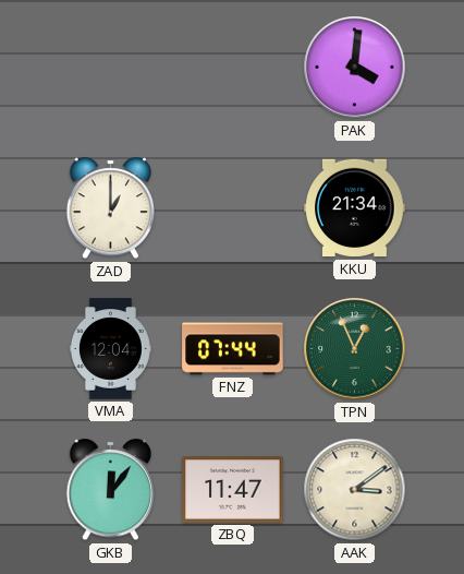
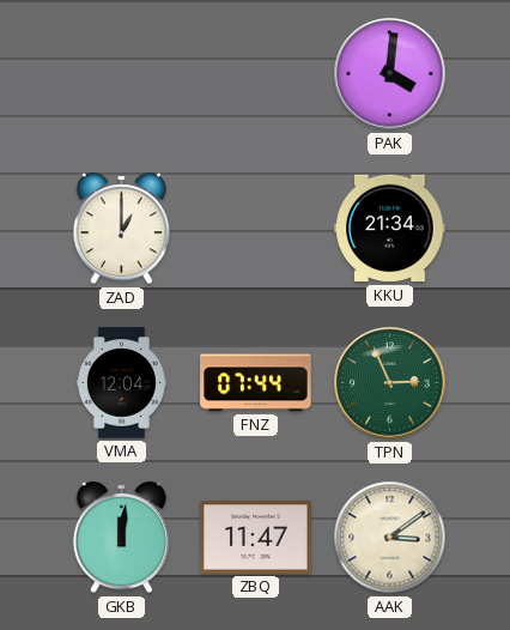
TPN: 12:56 -> 2:56 (390, 383)
GKB: 12:06 -> 12:01 (121, 538)
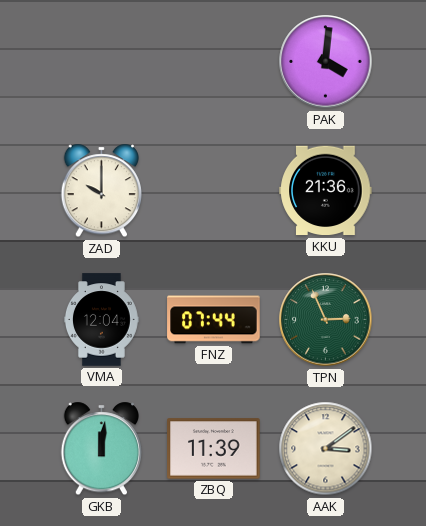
ZAD: 1:00 -> 10:00 (101, 191)
KKU: 21:34 -> 21:36 (326, 191)
ZBQ: 11:47 -> 11:39 (214, 449)
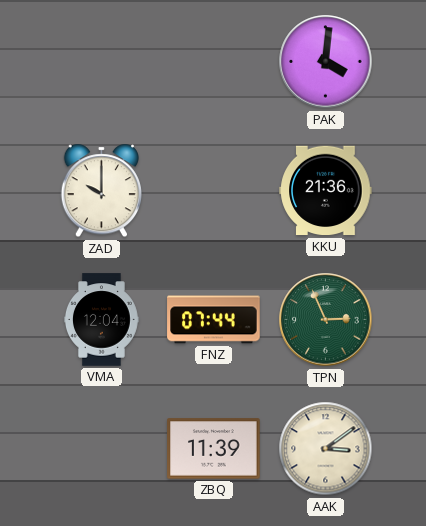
GKB: 12:01 -> none (101, 449)
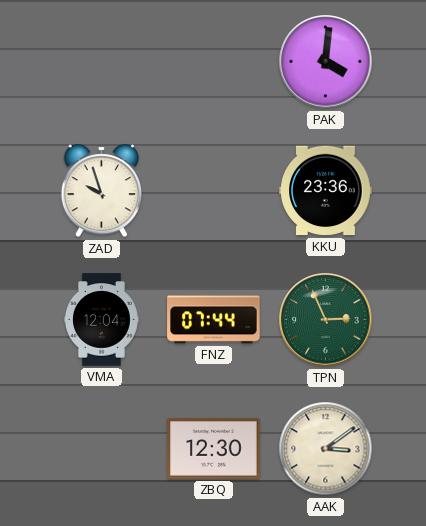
ZAD: 10:00 -> 9:57 (101, 191)
KKU: 21:36 -> 23:36 (326, 191)
ZBQ: 11:39 -> 12:30 (214, 449)
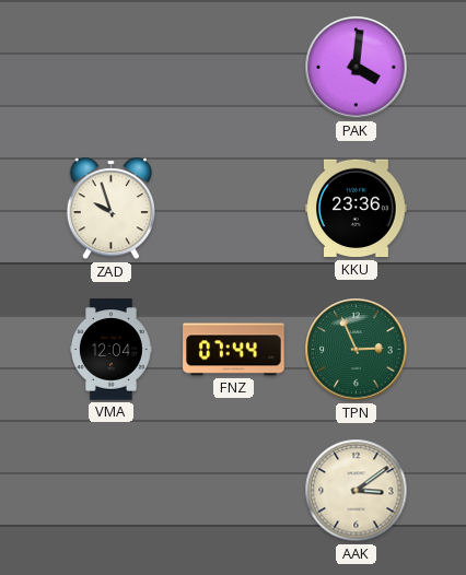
ZBQ: 12:30 -> none (214, 449)
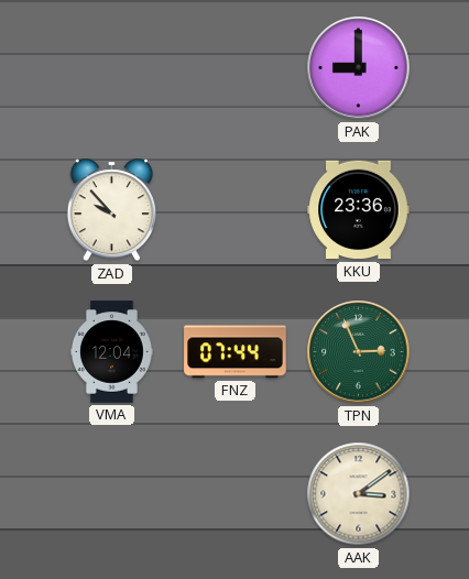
PAK: 4:01 -> 9:00 (359, 68)
ZAD: 9:57 -> 9:53 (111, 210)
